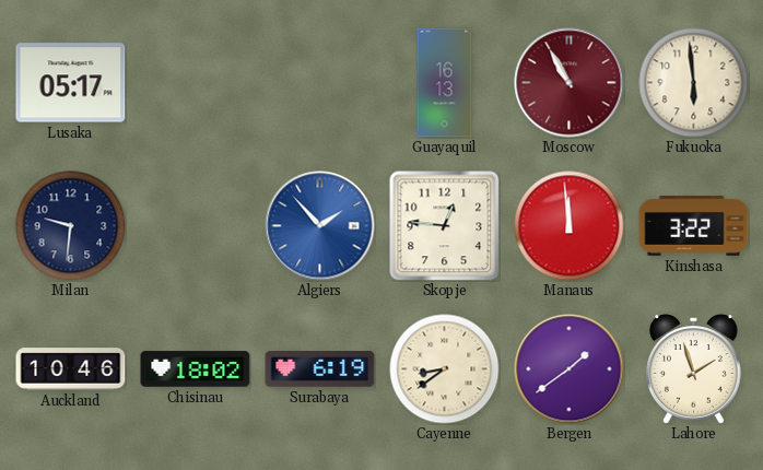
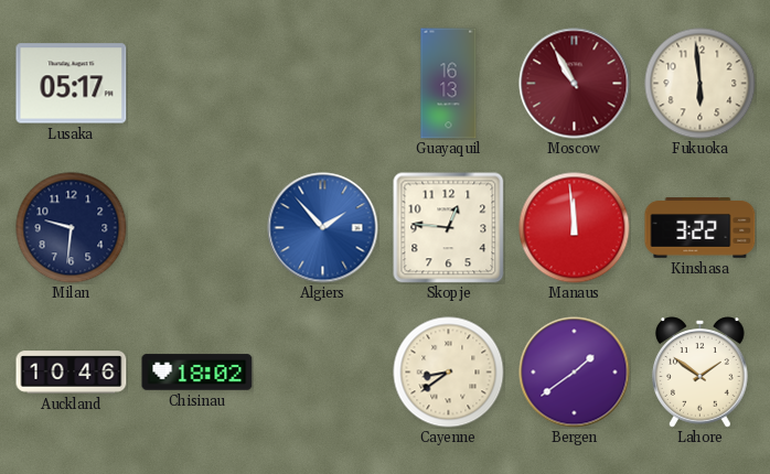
Surabaya: 6:19 -> none (320, 369)
Lahore: 1:57 -> 1:51 (701, 373)
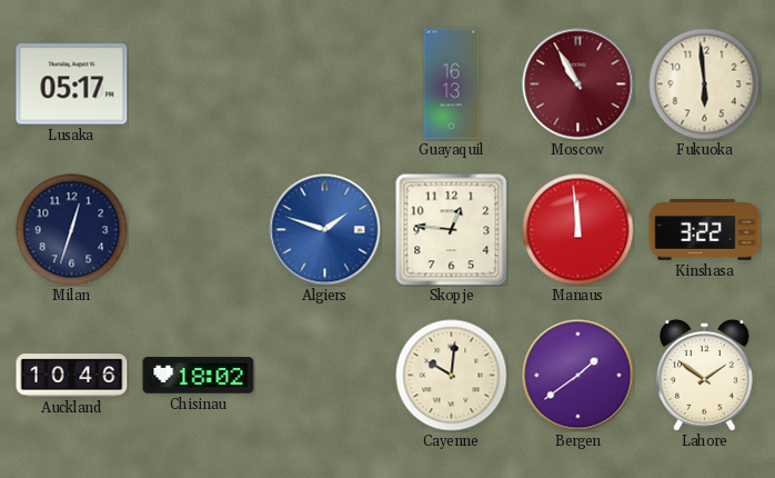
Milan: 9:31 -> 12:33 (72, 230)
Algiers: 1:53 -> 1:48 (325, 230)
Cayenne: 8:39 -> 10:01 (452, 376)
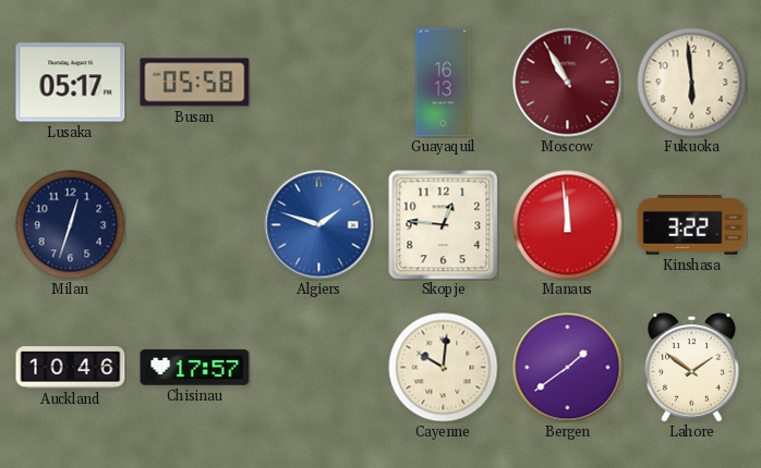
Busan: none -> 05:58 (195, 83)
Chisinau: 18:02 -> 17:57 (195, 368)
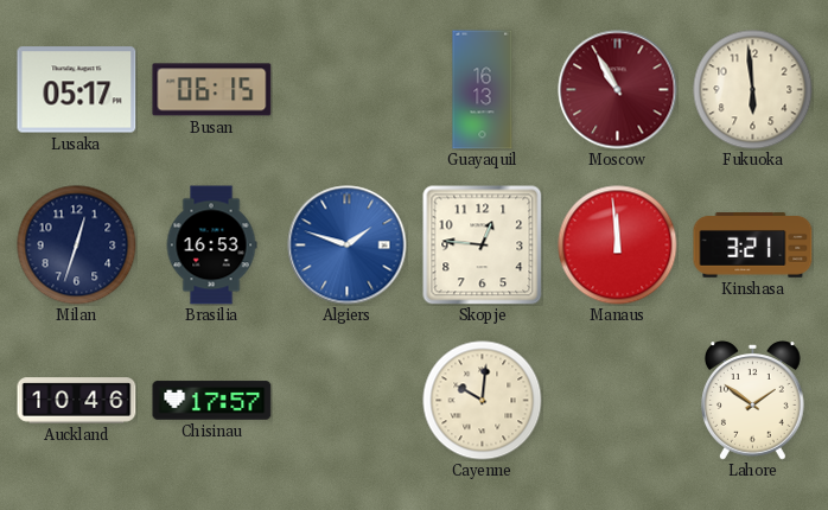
Busan: 05:58 -> 06:15 (212, 90)
Brasilia: none -> 16:53 (211, 246)
Kinshasa: 3:22 -> 3:21 (753, 246)
Bergen: 1:39 -> none (568, 368)
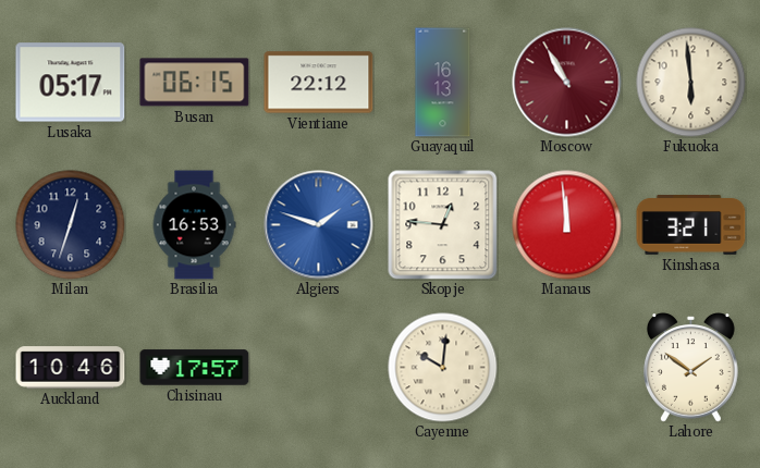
Vientiane: none -> 22:12 (319, 83)
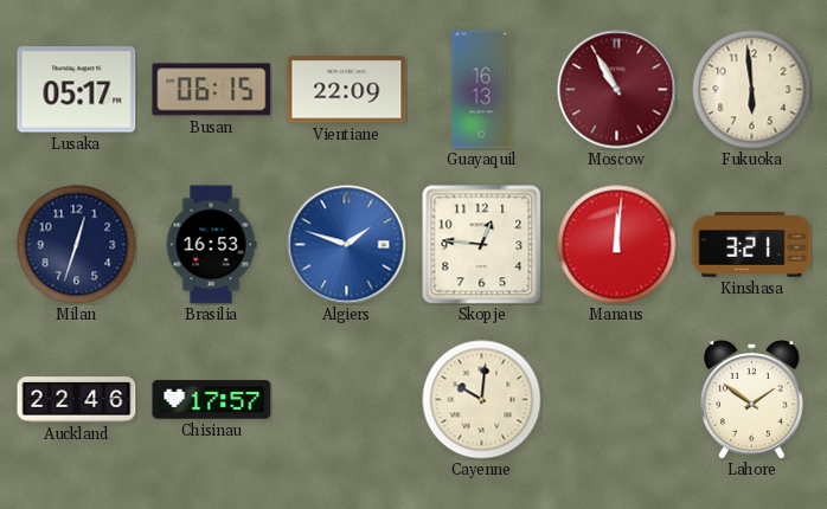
Vientiane: 22:12 -> 22:09 (347, 90)
Manaus: 11:59 -> 12:01 (617, 245)
Auckland: 10:46 -> 22:46 (77, 400)
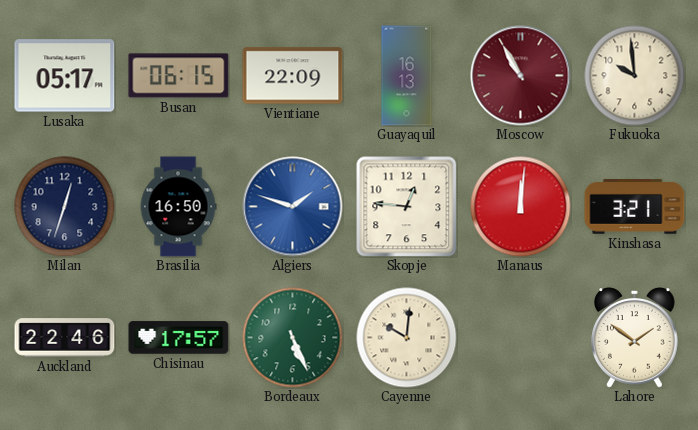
Fukuoka: 5:59 -> 9:59 (635, 76)
Brasilia: 16:53 -> 16:50 (178, 207)
Bordeaux: none -> 5:26 (293, 338)
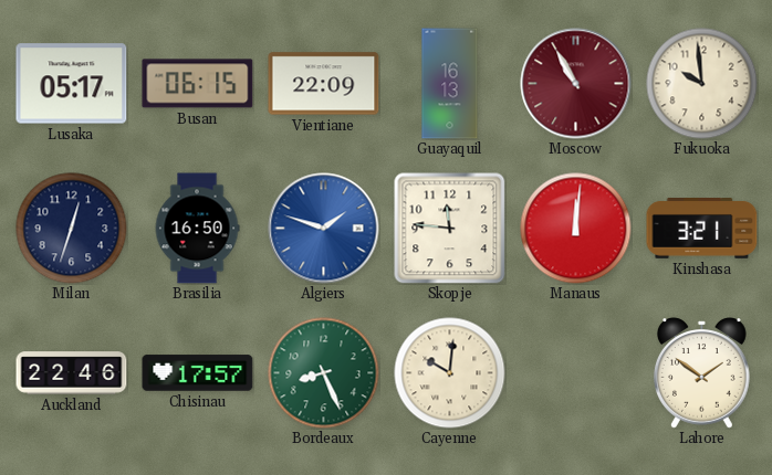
Skopje: 12:46 -> 11:46 (450, 229)
Bordeaux: 5:26 -> 8:26 (324, 373)
